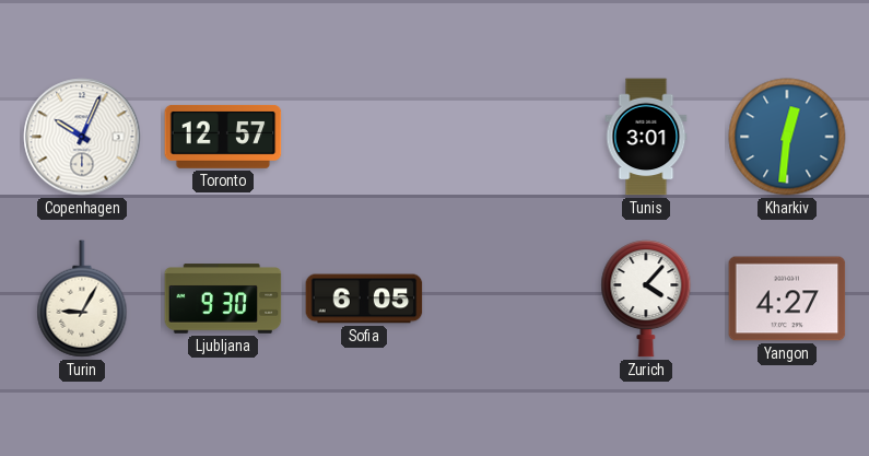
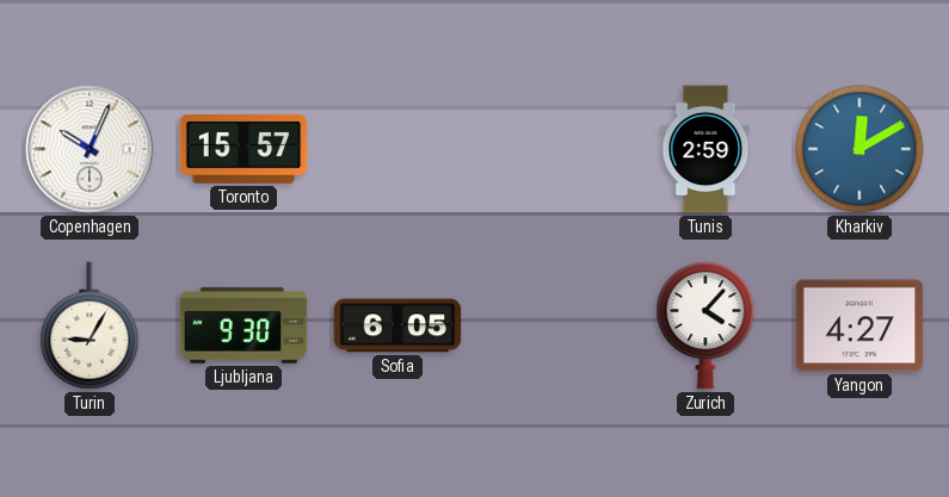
Toronto: 12:57 -> 15:57 (244, 149)
Tunis: 3:01 -> 2:59 (705, 149)
Kharkiv: 12:31 -> 12:10 (859, 149)
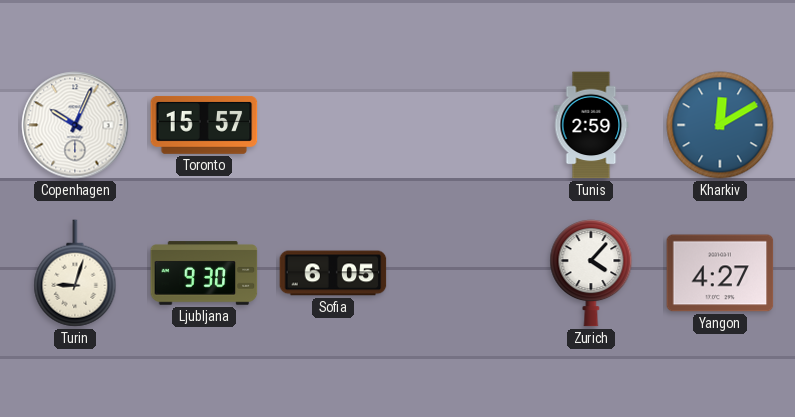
Turin: 9:05 -> 9:03 (75, 273)
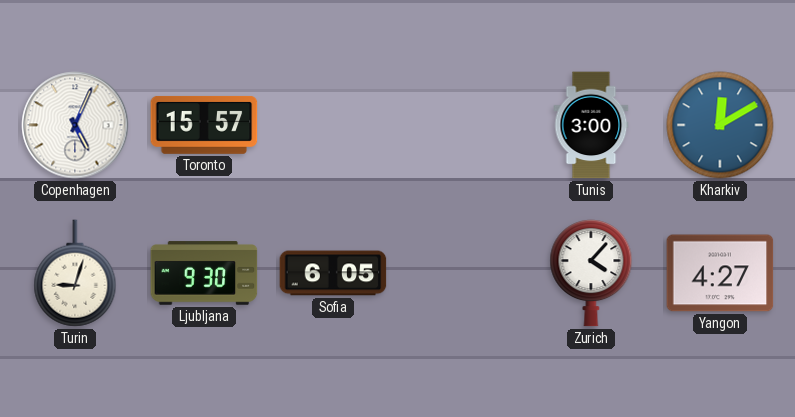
Copenhagen: 10:04 -> 5:04 (75, 125)
Tunis: 2:59 -> 3:00 (591, 125)
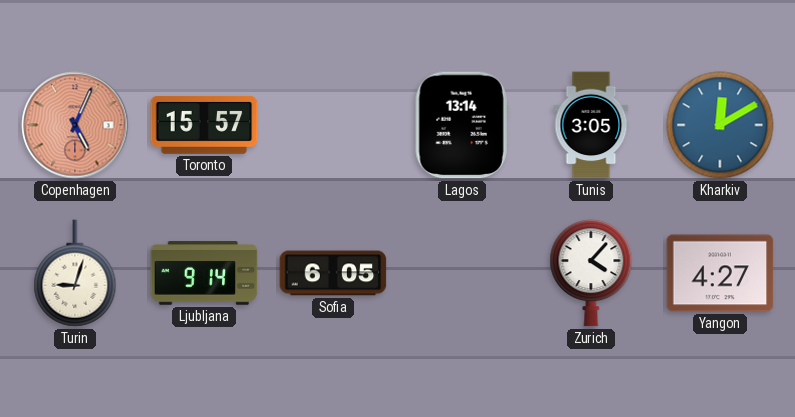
Copenhagen dial: white -> salmon (75, 125)
Lagos: none -> 13:14 (462, 125)
Tunis: 3:00 -> 3:05 (591, 125)
Ljubljana: 9:30 -> 9:14 (204, 273)
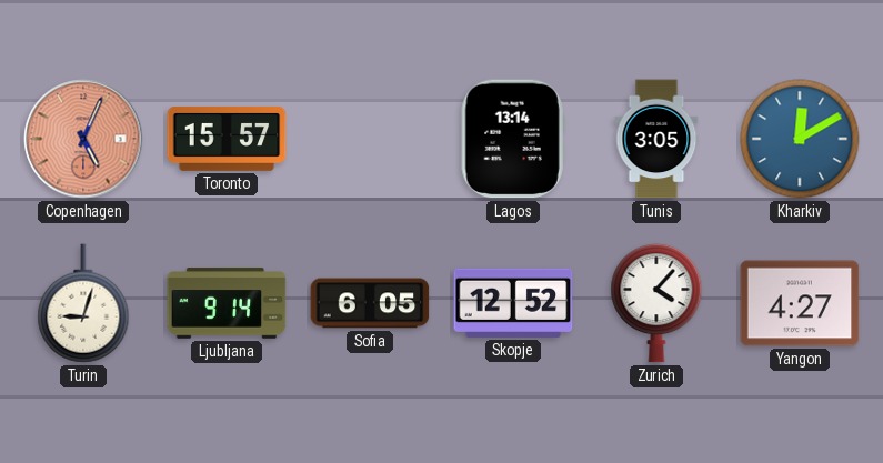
Skopje: none -> 12:52 (513, 303)
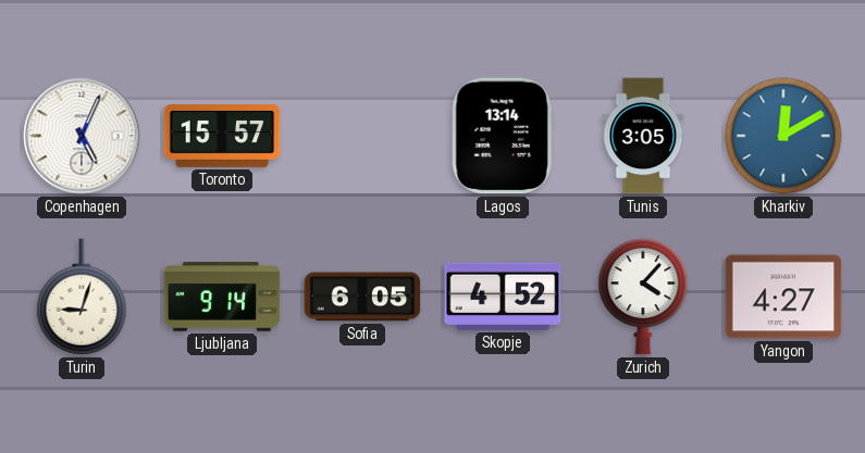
Copenhagen dial: salmon -> white (82, 136)
Skopje: 12:52 -> 4:52 (503, 297)
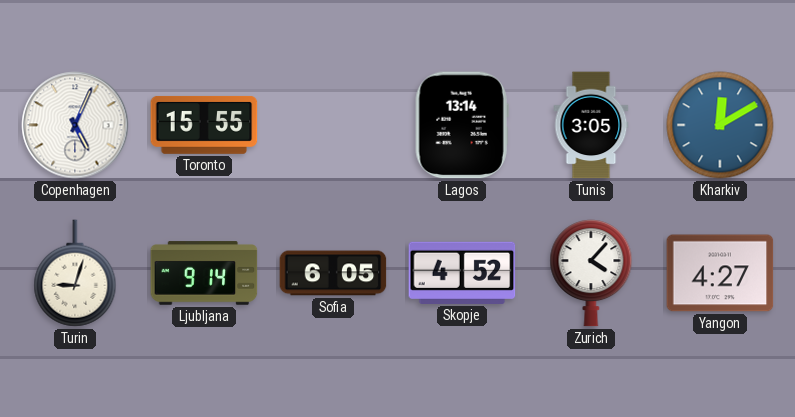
Toronto: 15:57 -> 15:55 (204, 125)
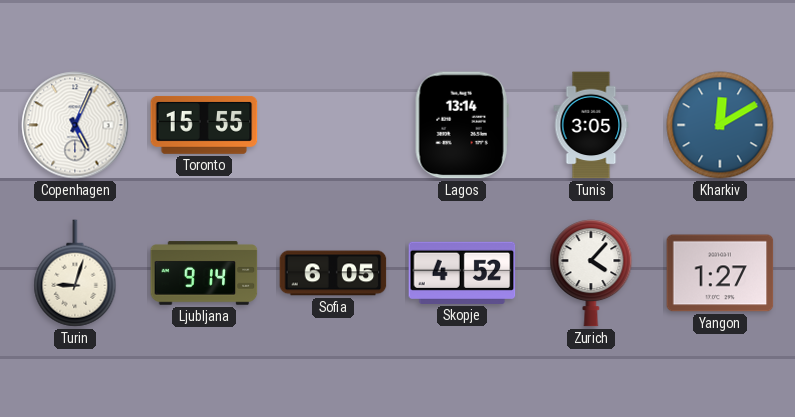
Yangon: 4:27 -> 1:27 (720, 273)
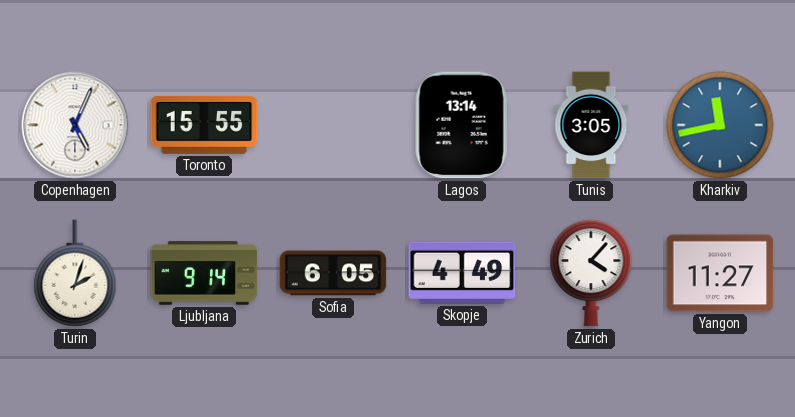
Kharkiv: 12:10 -> 11:43 (720, 125)
Turin: 9:03 -> 2:03 (75, 273)
Skopje: 4:52 -> 4:49 (462, 273)
Yangon: 1:27 -> 11:27 (720, 273)
